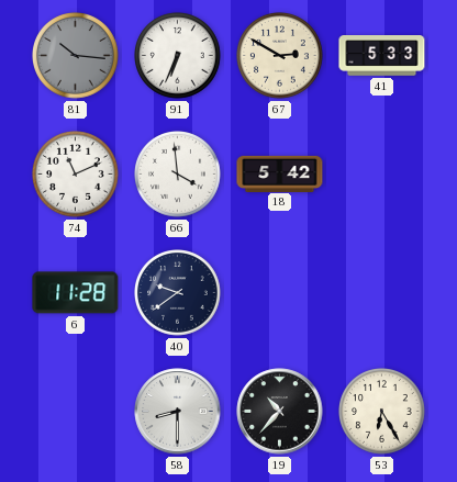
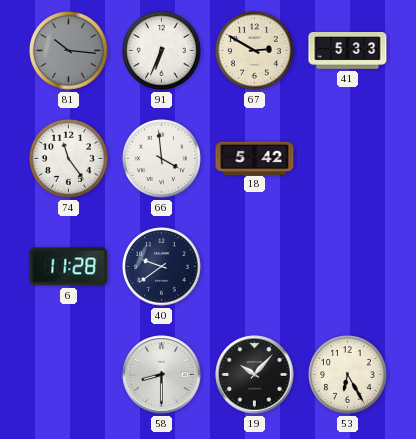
74: 11:11 -> 11:24 (69, 159)
19: 10:37 -> 10:07 (255, 375)
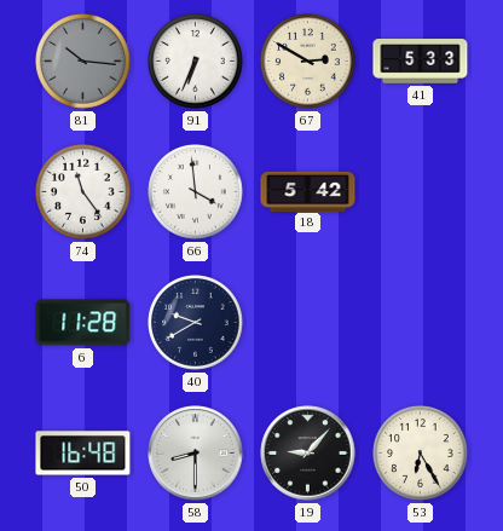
40: 9:39 -> 9:40 (196, 323)
50: none -> 16:48 (83, 454)
19: 10:07 -> 9:07 (308, 454)
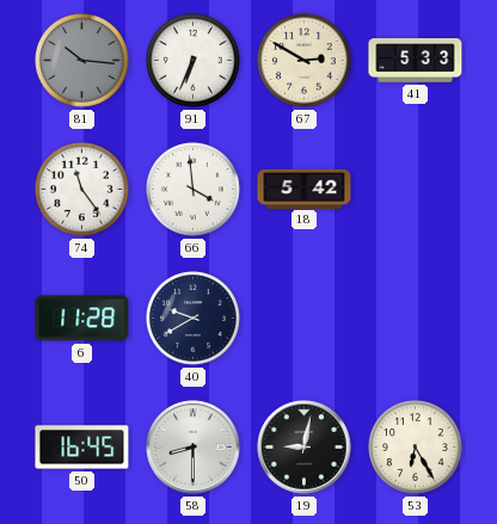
50: 16:48 -> 16:45 (82, 448)
19: 9:07 -> 9:02 (305, 448)
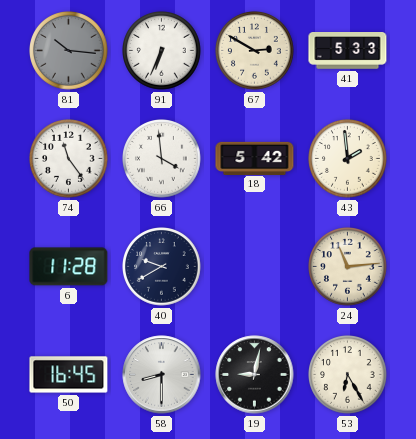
43: none -> 1:59 (348, 159)
24: none -> 11:14 (348, 267)
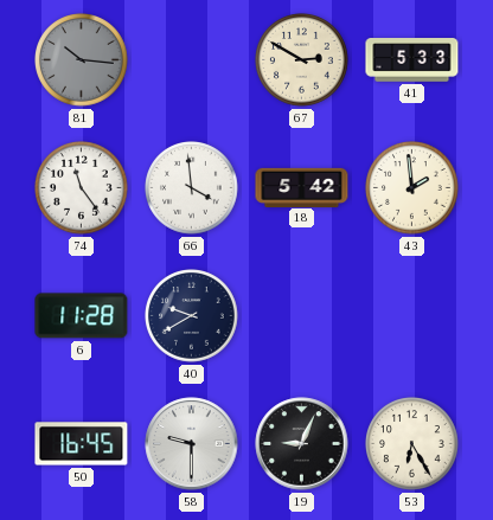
91: 6:34 -> none (162, 51)
24: 11:14 -> none (348, 267)
58: 8:30 -> 9:30 (192, 444)
19: 9:02 -> 9:04 (302, 444)
